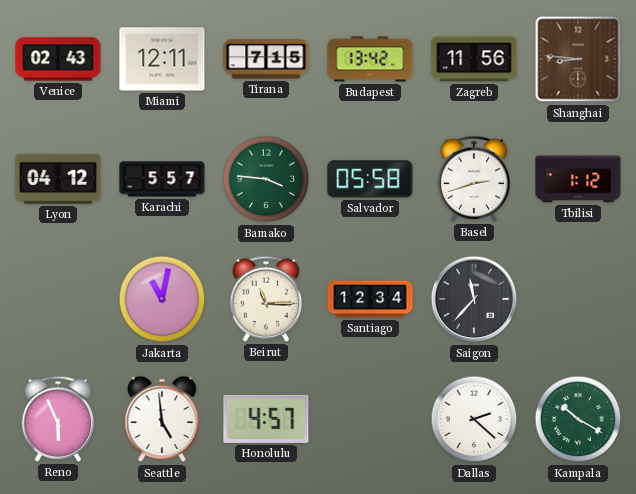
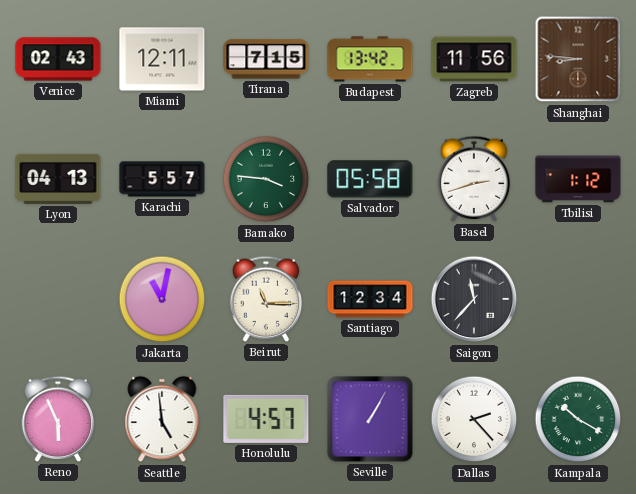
Lyon: 04:12 -> 04:13 (58, 179)
Seville: none -> 1:05 (370, 419)
Dallas: 2:22 -> 2:23 (474, 419)
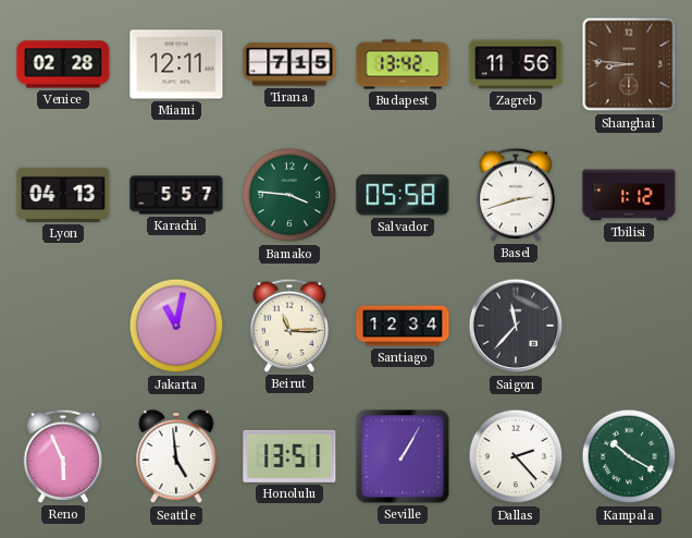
Venice: 02:43 -> 02:28 (63, 64)
Honolulu: 4:57 -> 13:51 (289, 456)
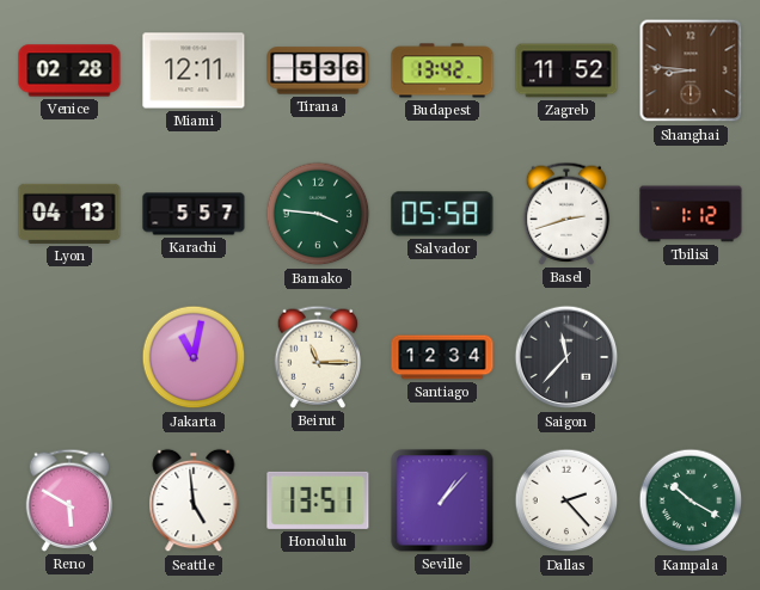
Tirana: 7:15 -> 5:36 (318, 70)
Zagreb: 11:56 -> 11:52 (566, 70)
Reno: 5:56 -> 5:50 (69, 500)
Seville: 1:05 -> 1:07 (442, 500)
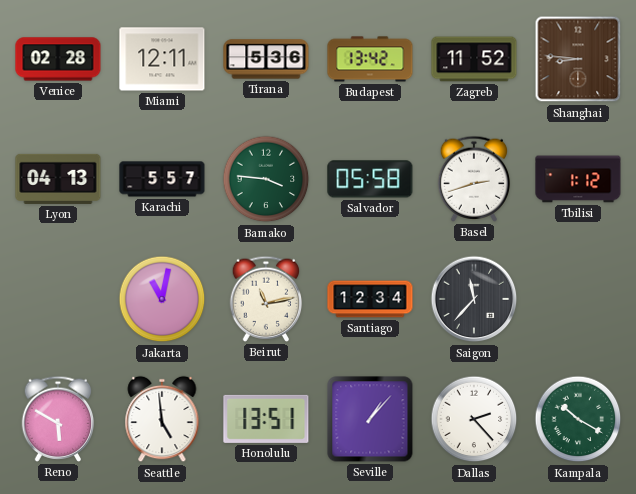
Beirut: 11:15 -> 11:13 (266, 299)
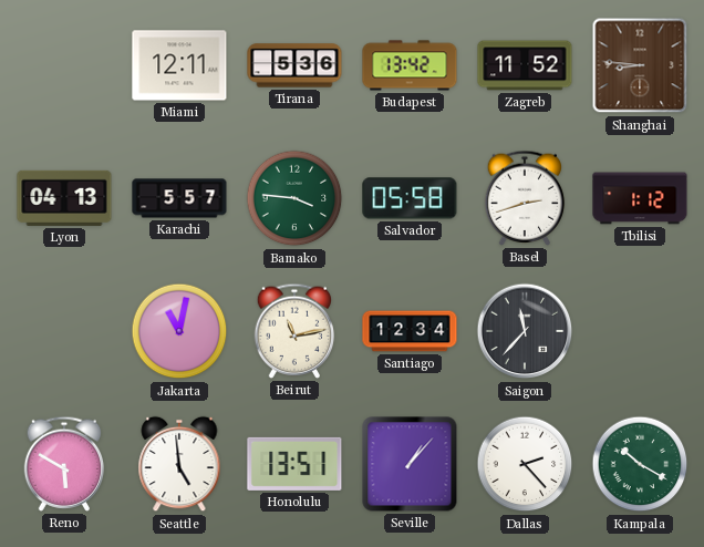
Venice: 02:28 -> none (58, 59)
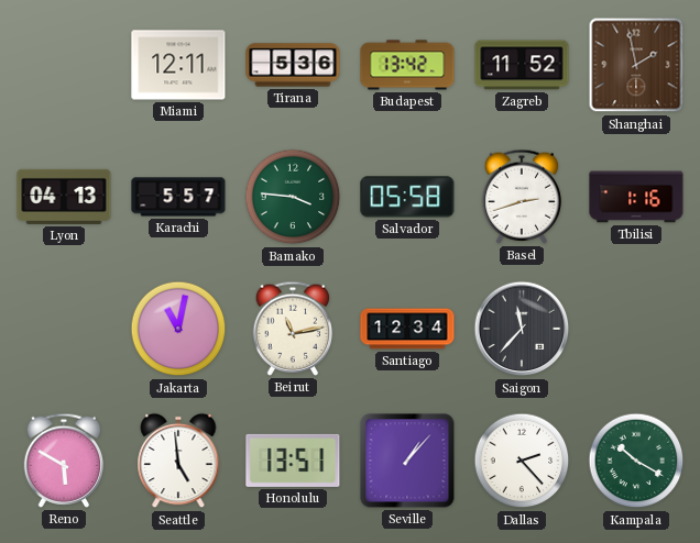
Shanghai: 8:46 -> 1:58 (636, 65)
Tbilisi: 1:12 -> 1:16 (636, 197)
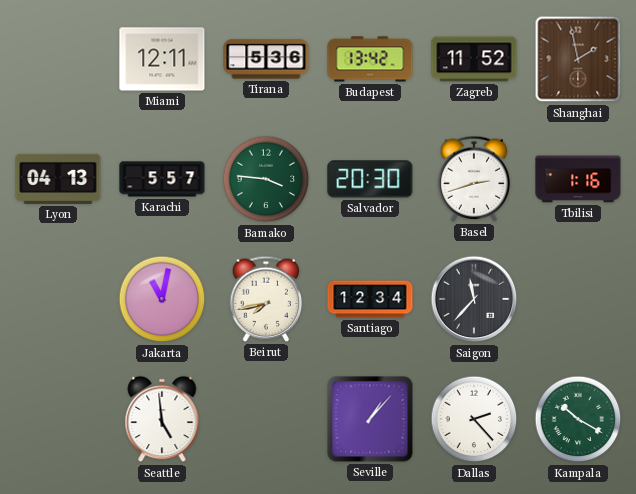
Salvador: 05:58 -> 20:30 (370, 179)
Beirut: 11:13 -> 7:43 (266, 299)
Reno: 5:50 -> none (64, 461)
Honolulu: 13:51 -> none (293, 461)
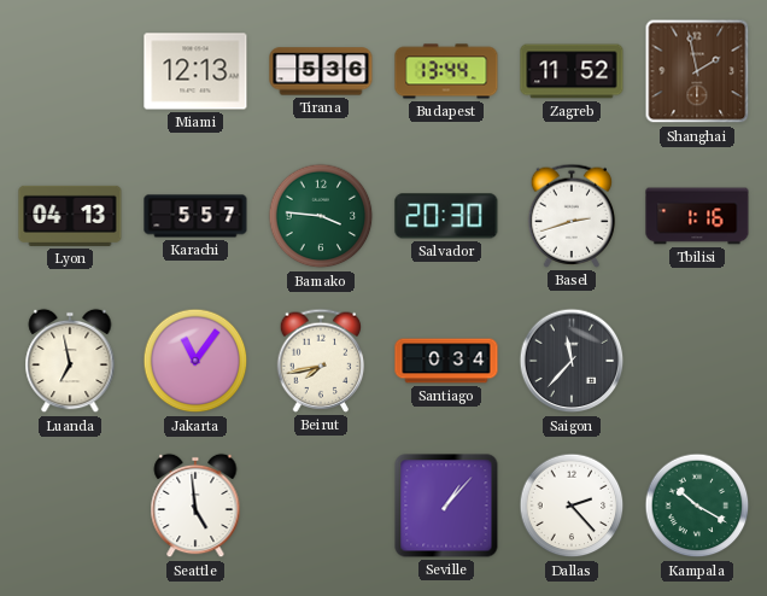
Miami: 12:11 -> 12:13 (195, 71)
Budapest: 13:42 -> 13:44 (446, 71)
Luanda: none -> 6:58 (70, 361)
Jakarta: 11:02 -> 11:06 (195, 361)
Santiago: 12:34 -> 0:34 (446, 361)
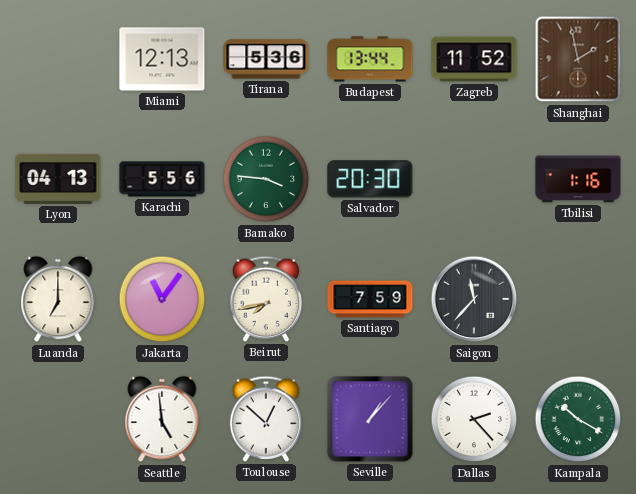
Karachi: 5:57 -> 5:56 (162, 179)
Basel: 2:42 -> none (572, 216)
Luanda: 6:58 -> 7:00 (58, 299)
Santiago: 0:34 -> 7:59 (370, 299)
Toulouse: none -> 12:52 (266, 419)
